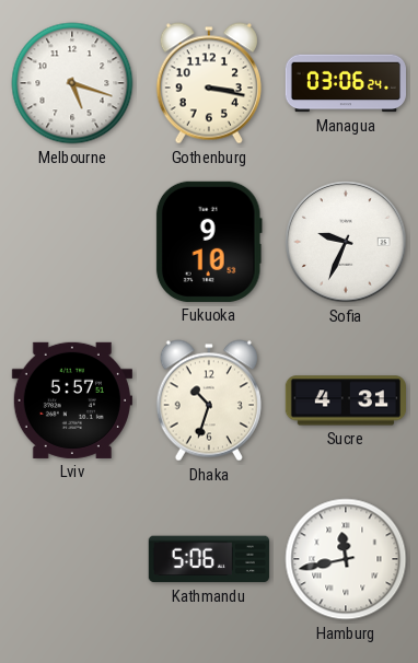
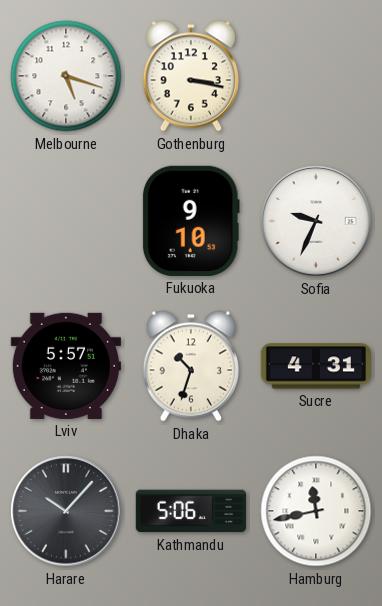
Managua: 03:06 -> none (346, 83)
Harare: none -> 10:07 (66, 511)
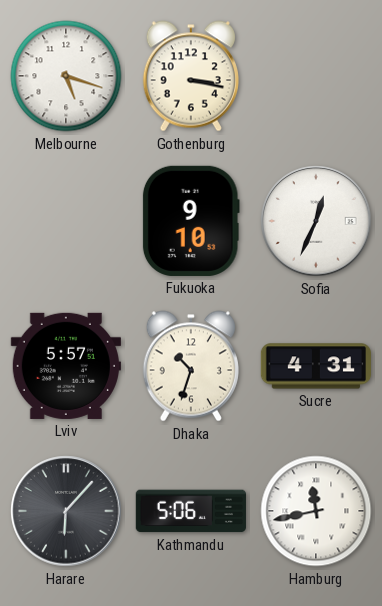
Sofia: 9:34 -> 12:34 (316, 221)
Harare: 10:07 -> 6:07 (66, 511)
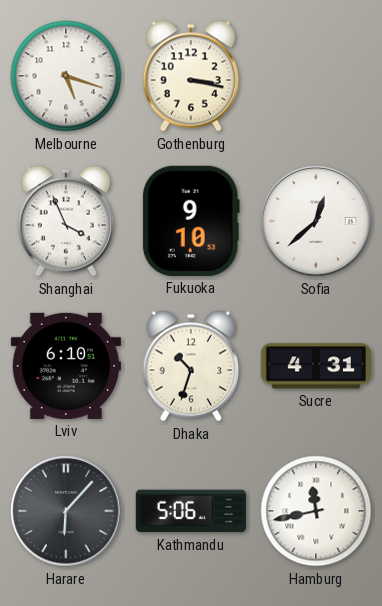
Shanghai: none -> 3:56 (66, 221)
Sofia: 12:34 -> 12:38 (316, 221)
Lviv: 5:57 -> 6:10 (66, 366)
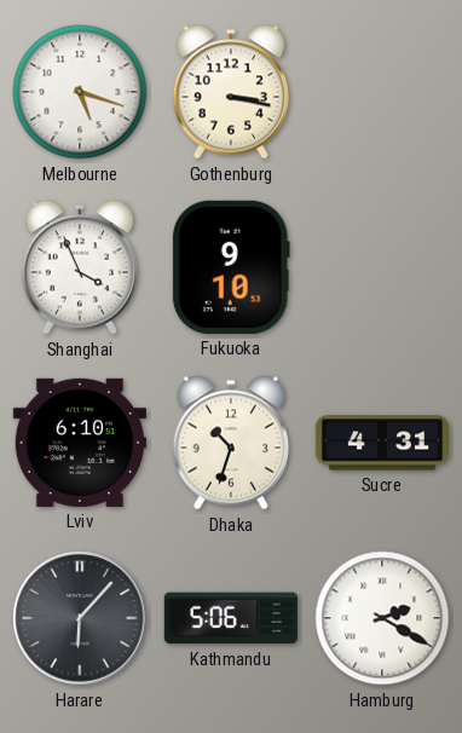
Sofia: 12:38 -> none (316, 221)
Hamburg: 11:43 -> 2:20 (382, 618)
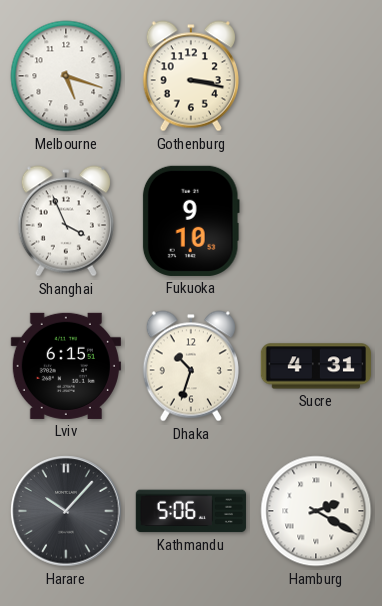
Lviv: 6:10 -> 6:15 (66, 366)
Harare: 6:07 -> 10:07 (66, 511)
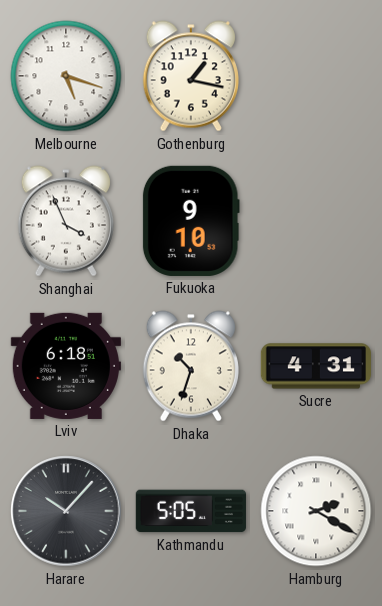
Gothenburg: 3:17 -> 1:17 (191, 76)
Lviv: 6:15 -> 6:18 (66, 366)
Kathmandu: 5:06 -> 5:05 (191, 511)
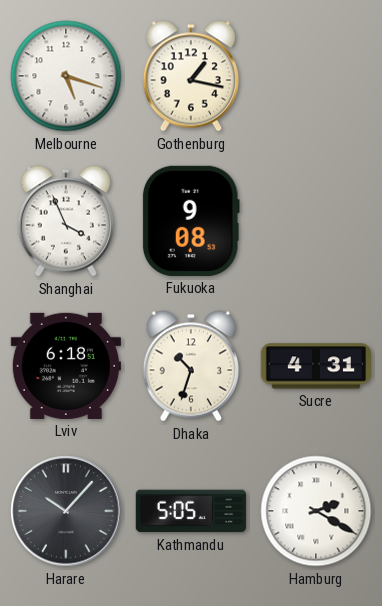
Fukuoka: 9:10 -> 9:08 (191, 221)
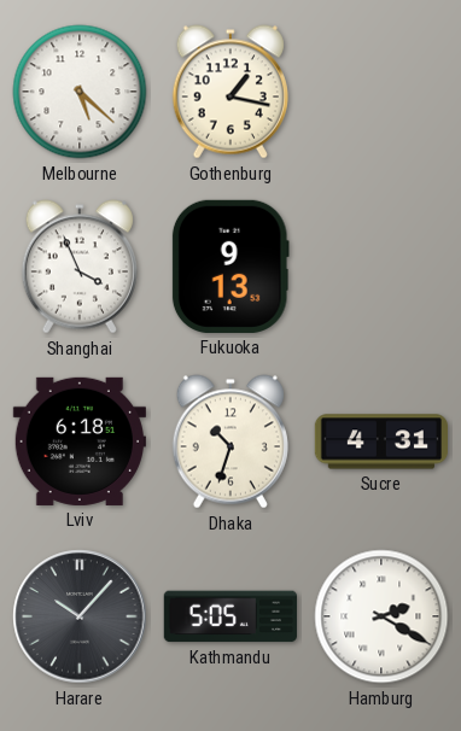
Melbourne: 5:18 -> 5:22 (80, 92)
Fukuoka: 9:08 -> 9:13 (230, 267)
